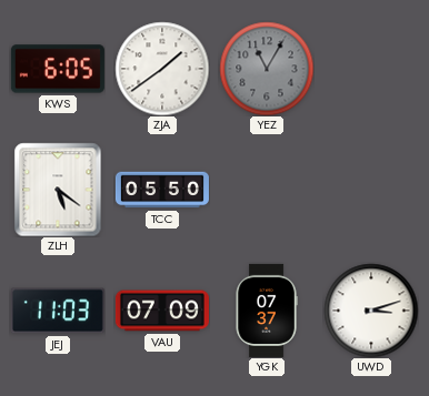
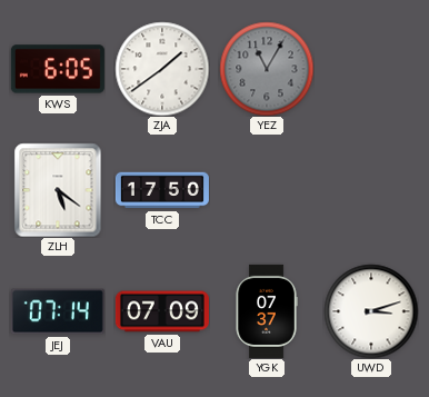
TCC: 05:50 -> 17:50 (162, 190)
JEJ: 11:03 -> 07:14 (58, 311)
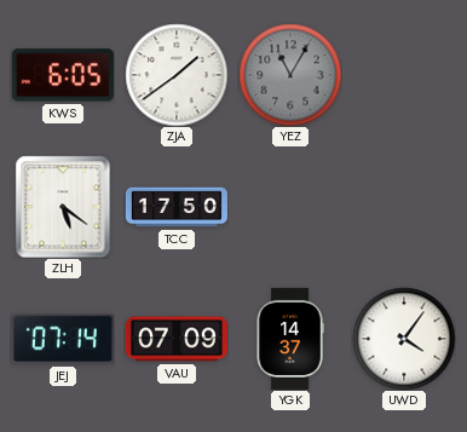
YGK: 07:37 -> 14:37 (290, 339)
UWD: 3:12 -> 4:06 (404, 339)
